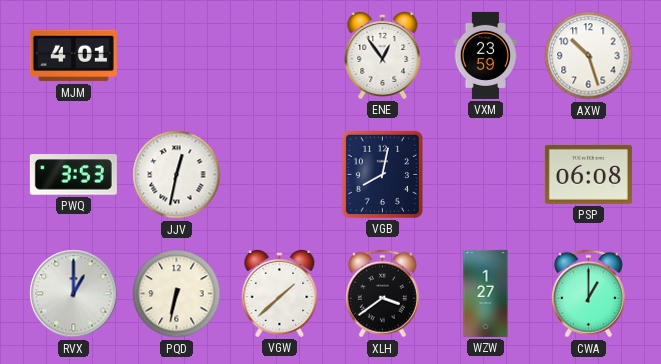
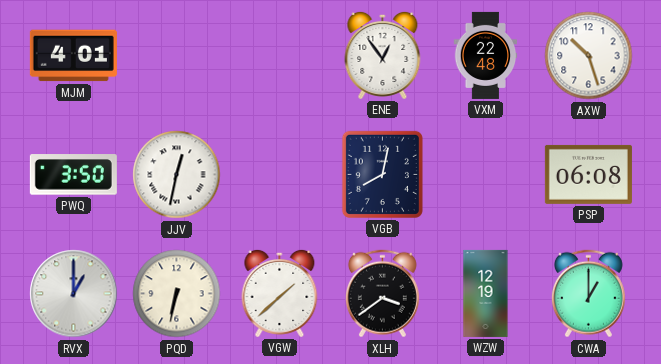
VXM: 23:59 -> 22:48 (486, 55)
PWQ: 3:53 -> 3:50 (73, 175)
WZW: 1:27 -> 12:19 (486, 293)
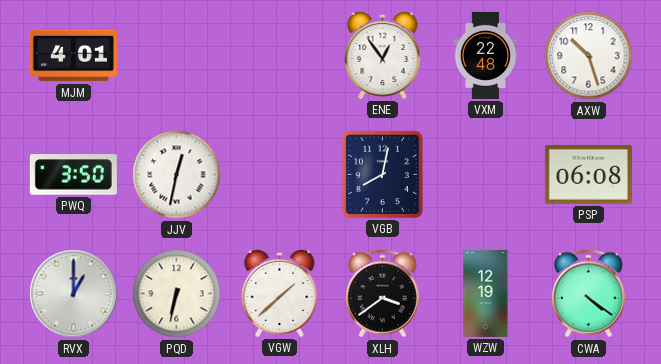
CWA: 1:00 -> 4:21 (588, 294)
